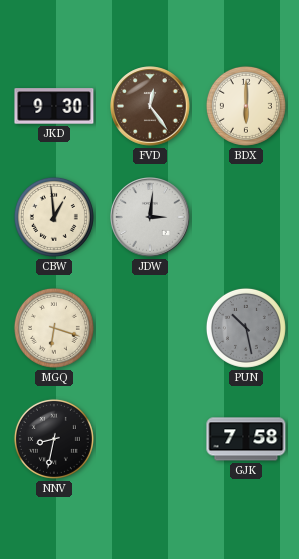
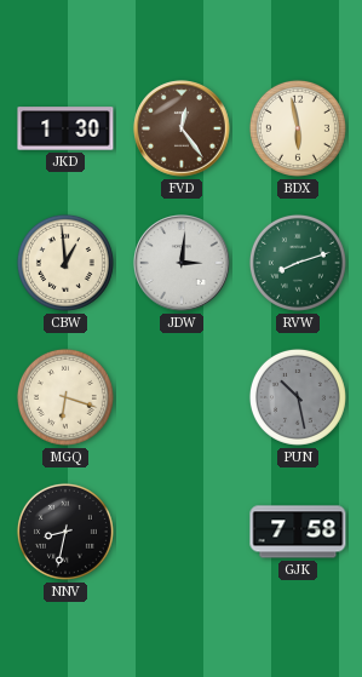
JKD: 9:30 -> 1:30 (65, 128)
BDX: 6:00 -> 5:58 (298, 128)
RVW: none -> 8:12 (298, 263)
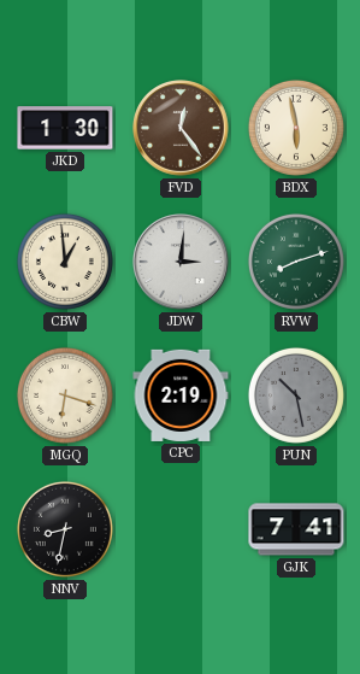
CPC: none -> 2:19 (181, 395)
GJK: 7:58 -> 7:41 (296, 529)
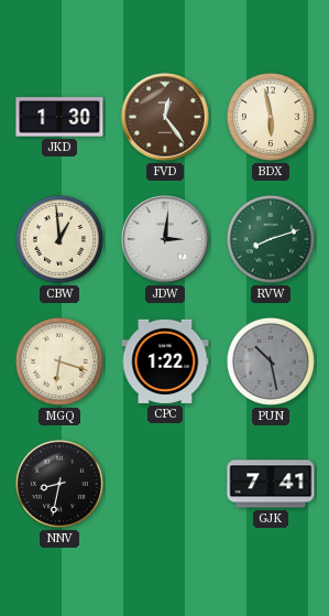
CPC: 2:19 -> 1:22 (165, 361)
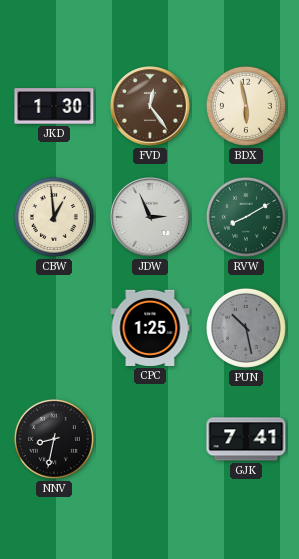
JDW: 3:01 -> 2:56 (150, 217)
RVW: 8:12 -> 8:10 (246, 217)
MGQ: 6:18 -> none (59, 361)
CPC: 1:22 -> 1:25 (150, 328)
